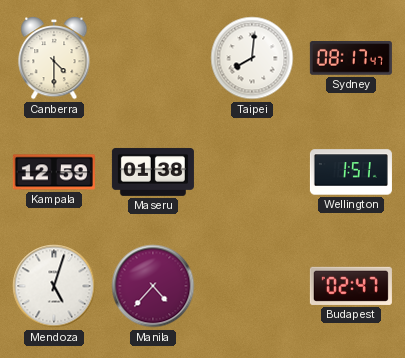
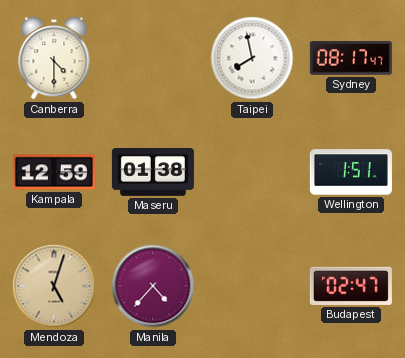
Taipei: 8:01 -> 7:58 (252, 58)
Mendoza dial: white -> champagne (54, 286)
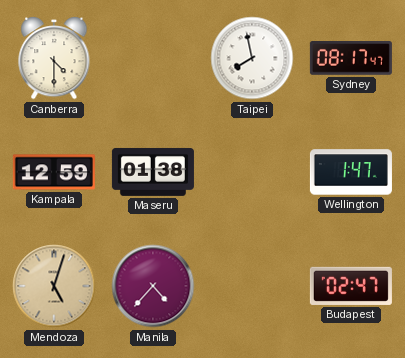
Wellington: 1:51 -> 1:47 (351, 172)
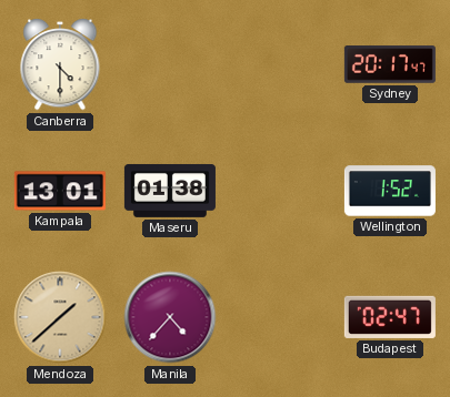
Taipei: 7:58 -> none (252, 58)
Sydney: 08:17 -> 20:17 (390, 64)
Kampala: 12:59 -> 13:01 (60, 191)
Wellington: 1:47 -> 1:52 (390, 191)
Mendoza: 5:03 -> 1:38 (60, 317)
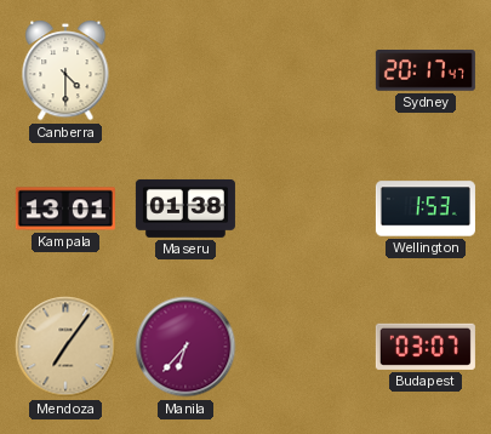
Wellington: 1:52 -> 1:53 (426, 209)
Mendoza: 1:38 -> 7:06 (65, 347)
Manila: 4:37 -> 6:37 (185, 347)
Budapest: 02:47 -> 03:07 (426, 347)
